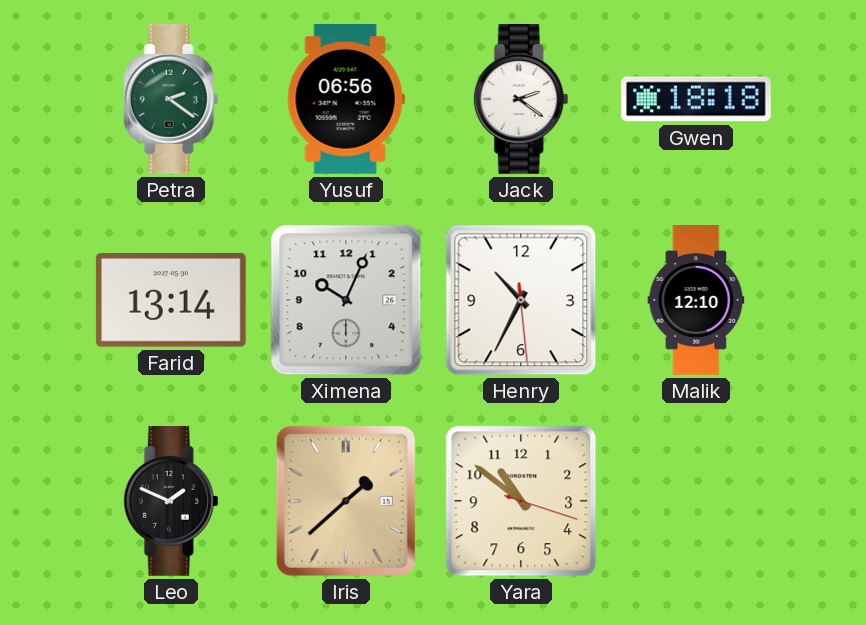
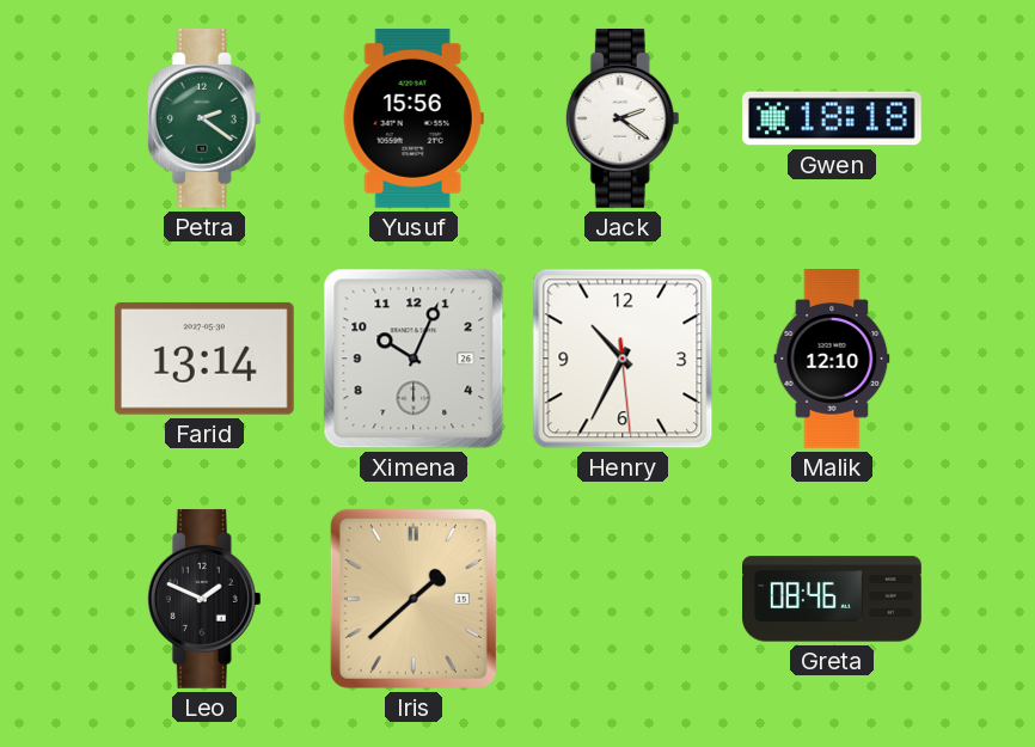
Yusuf: 06:56 -> 15:56 (414, 118)
Yara: 10:51 -> none (521, 501)
Greta: none -> 08:46 (833, 599)
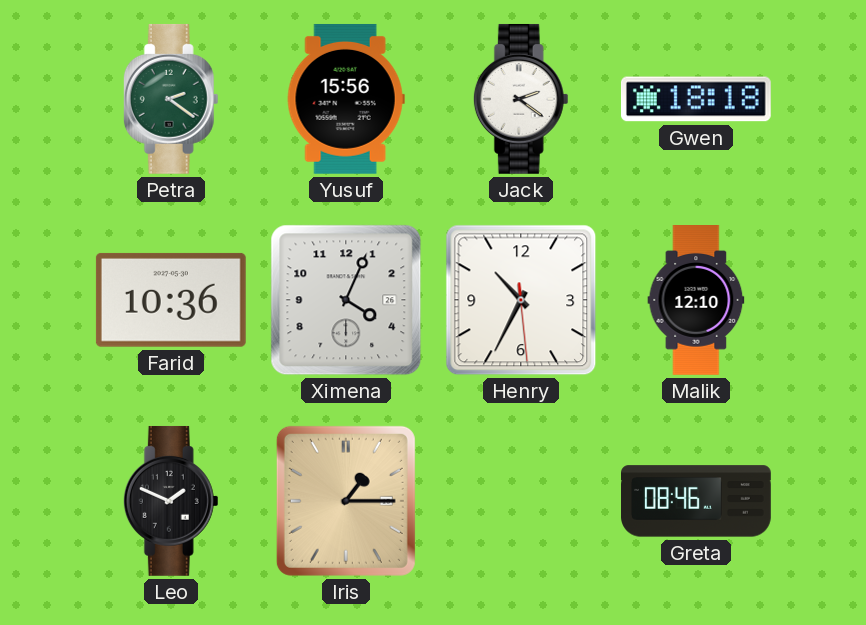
Farid: 13:14 -> 10:36 (171, 300)
Ximena: 10:04 -> 4:04 (346, 300)
Iris: 1:38 -> 1:15 (346, 501)
